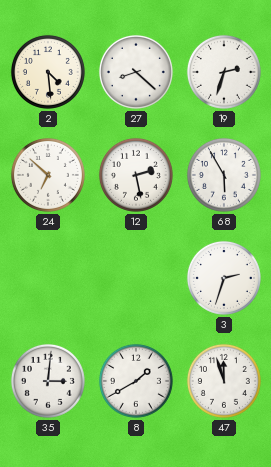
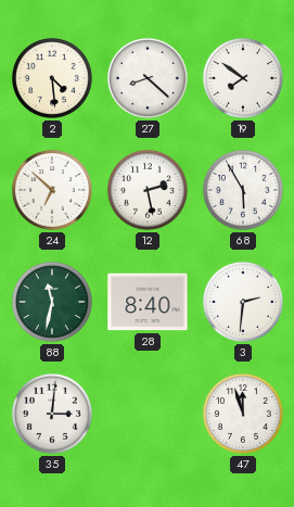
19: 2:33 -> 7:51 (243, 78)
88: none -> 11:32 (52, 302)
28: none -> 8:40 (148, 302)
3: 2:33 -> 2:31 (243, 302)
8: 1:40 -> none (136, 381)
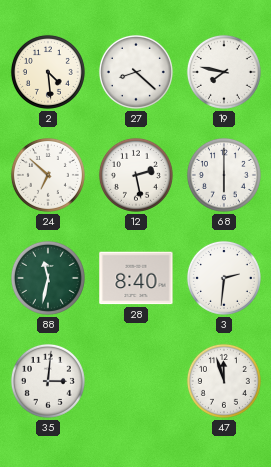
19: 7:51 -> 7:47 (224, 72)
68: 5:55 -> 6:00 (224, 175)
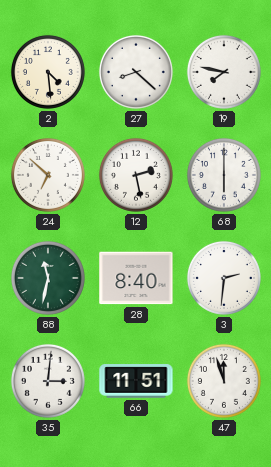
66: none -> 11:51 (136, 381)
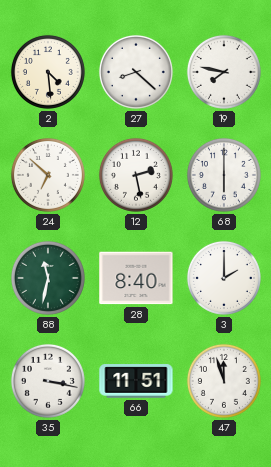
3: 2:31 -> 2:00 (224, 278)
35: 3:01 -> 3:17 (48, 381)
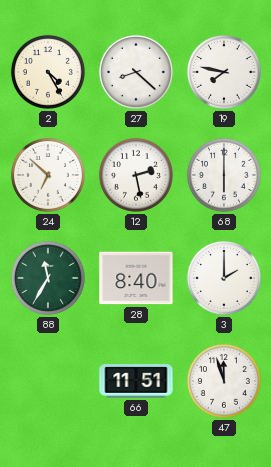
2: 4:29 -> 4:25 (48, 72)
88: 11:32 -> 11:35 (48, 278)
35: 3:17 -> none (48, 381)
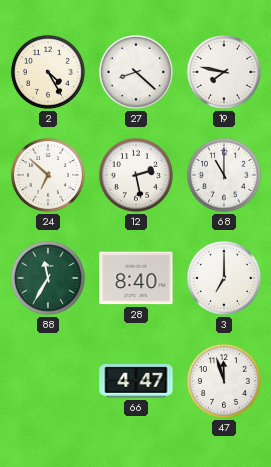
68: 6:00 -> 11:00 (224, 175)
3: 2:00 -> 7:00 (224, 278)
66: 11:51 -> 4:47 (136, 381)
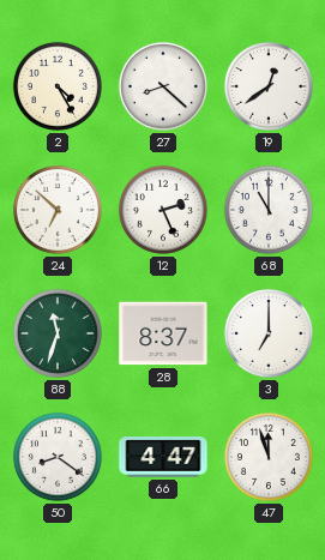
19: 7:47 -> 12:39 (269, 86)
12: 2:28 -> 2:26 (163, 210)
88: 11:35 -> 11:33 (58, 333)
28: 8:40 -> 8:37 (163, 333)
50: none -> 8:21 (58, 457)
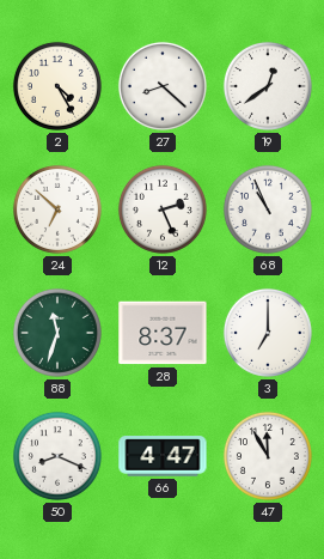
68: 11:00 -> 10:56 (268, 209)
50: 8:21 -> 8:19 (57, 456)
47: 11:57 -> 11:55 (268, 456)
